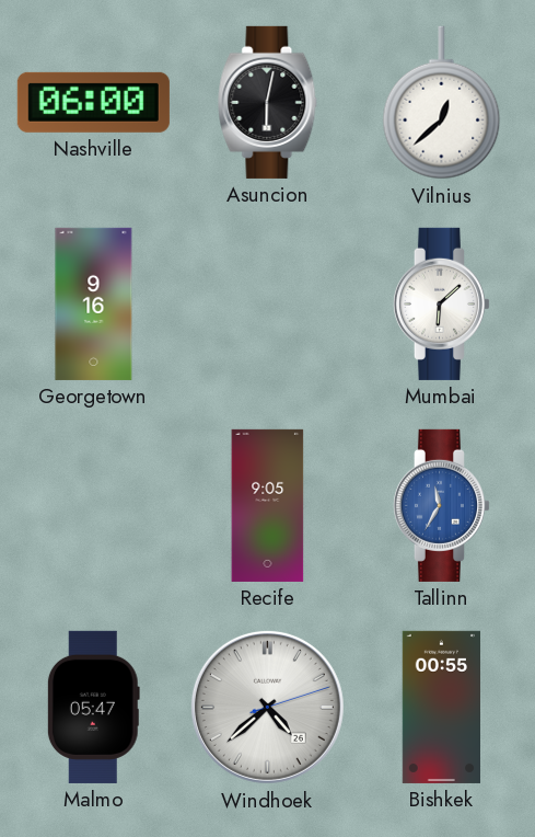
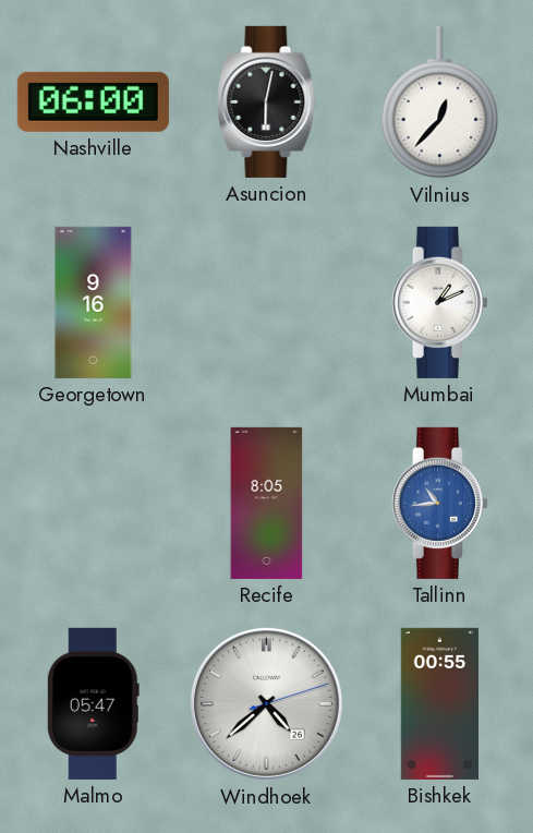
Vilnius: 12:38 -> 12:37 (440, 102)
Mumbai: 6:08 -> 1:11 (439, 302)
Recife: 9:05 -> 8:05 (267, 503)
Tallinn: 11:35 -> 10:44 (439, 503)
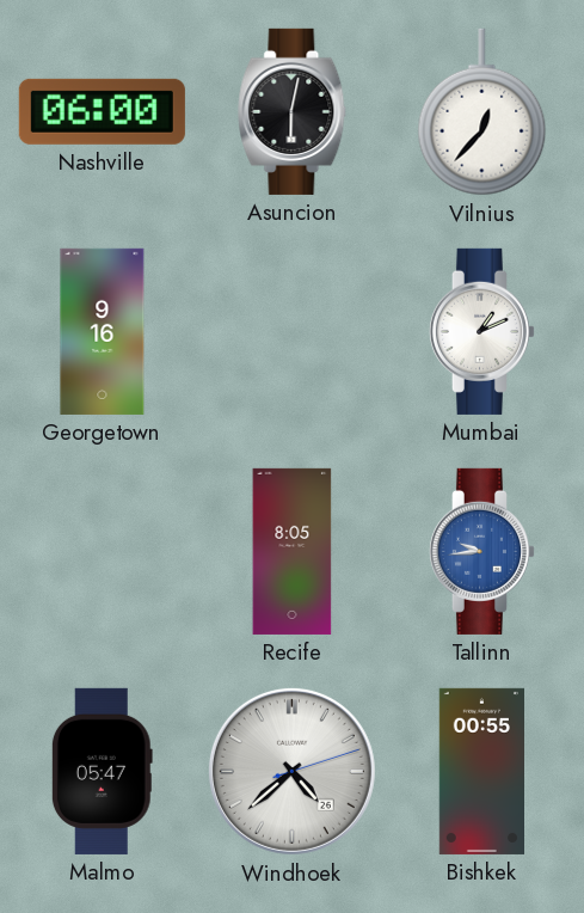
Tallinn: 10:44 -> 9:44 (481, 551)
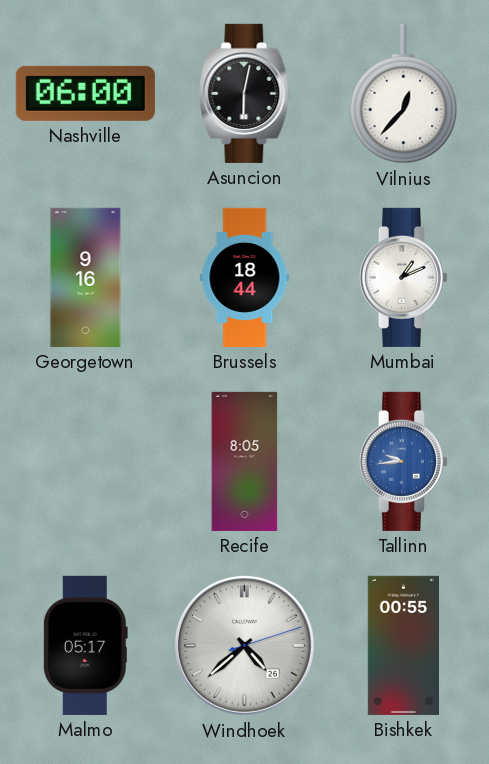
Brussels: none -> 18:44 (245, 277)
Malmo: 05:47 -> 05:17 (85, 645)
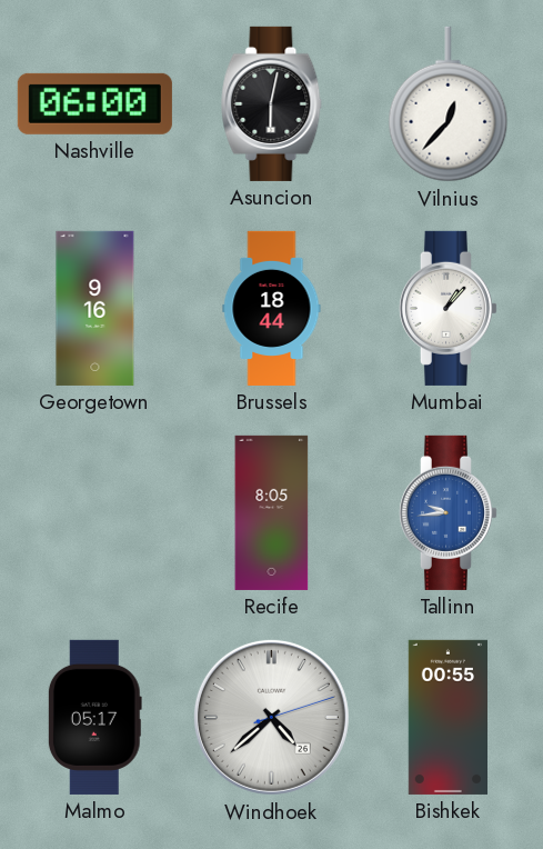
Mumbai: 1:11 -> 1:07 (448, 308)
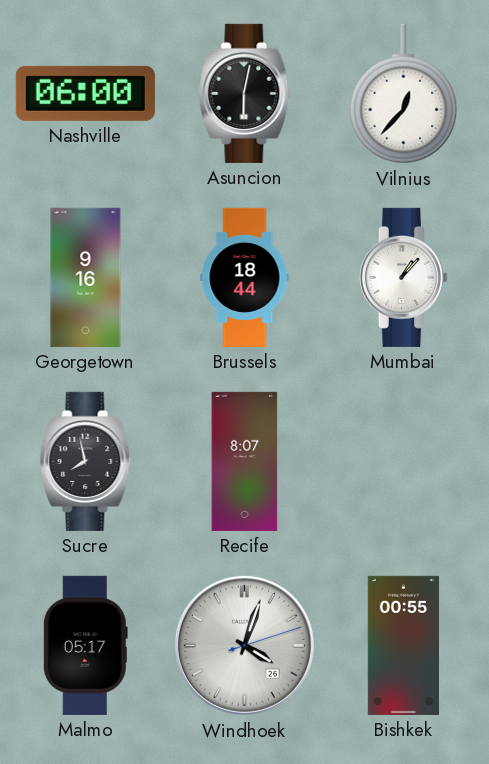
Sucre: none -> 7:58 (86, 461)
Recife: 8:05 -> 8:07 (245, 461)
Tallinn: 9:44 -> none (448, 512)
Windhoek: 4:38 -> 4:03 (244, 645)
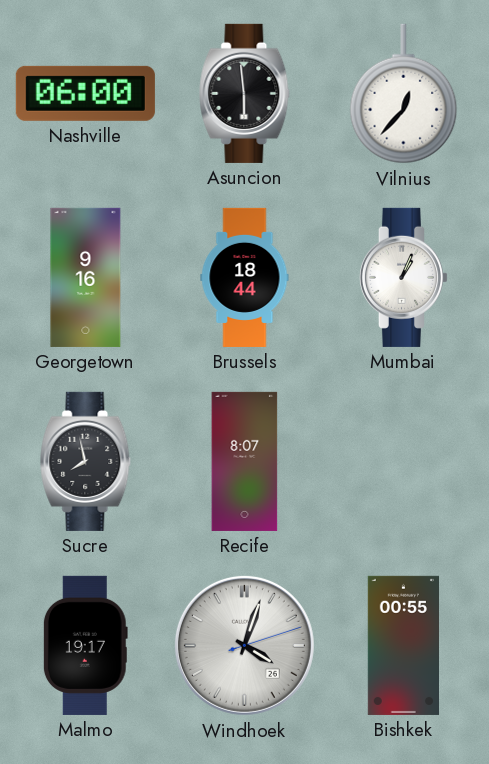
Asuncion: 6:02 -> 5:59 (245, 93)
Mumbai: 1:07 -> 1:04 (403, 277)
Malmo: 05:17 -> 19:17 (85, 645)
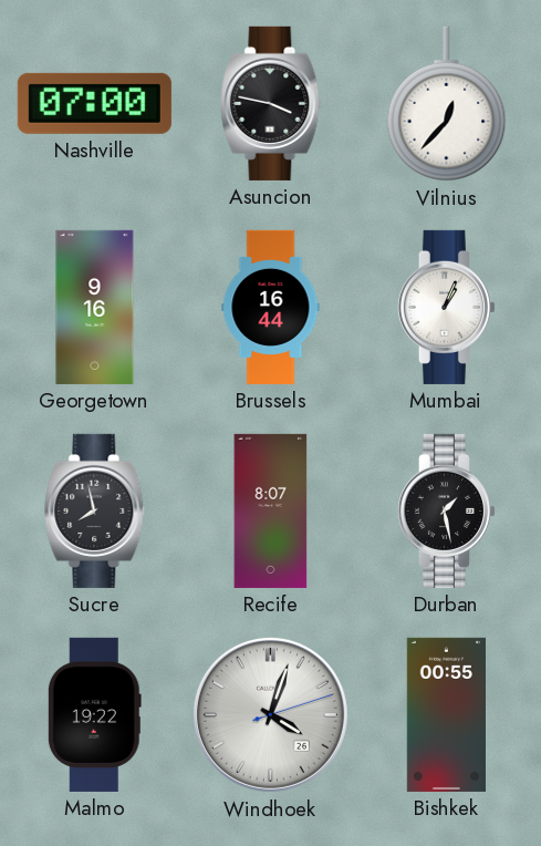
Nashville: 06:00 -> 07:00 (94, 103)
Asuncion: 5:59 -> 3:47 (271, 103)
Brussels: 18:44 -> 16:44 (271, 307)
Durban: none -> 1:28 (446, 510)
Malmo: 19:17 -> 19:22 (94, 714)
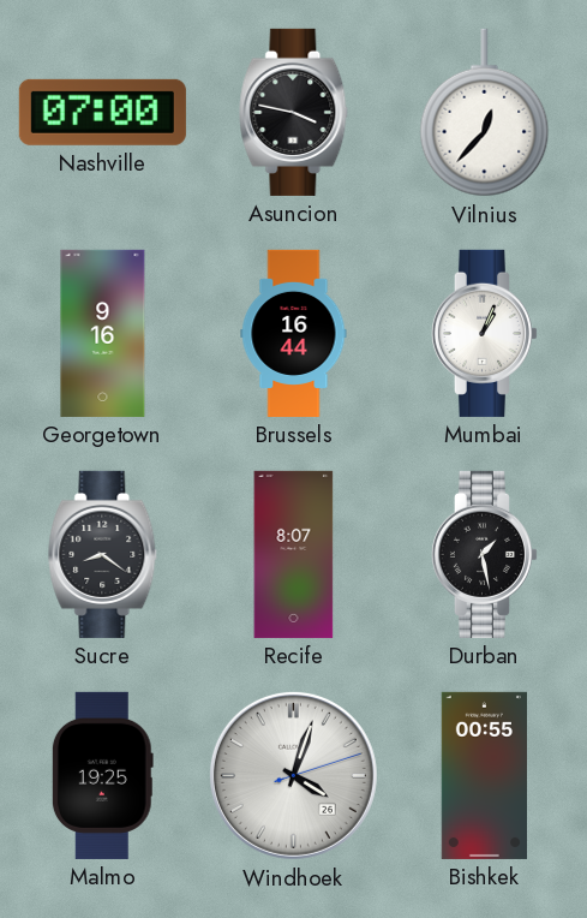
Sucre: 7:58 -> 8:21 (103, 554)
Malmo: 19:22 -> 19:25 (102, 775)
